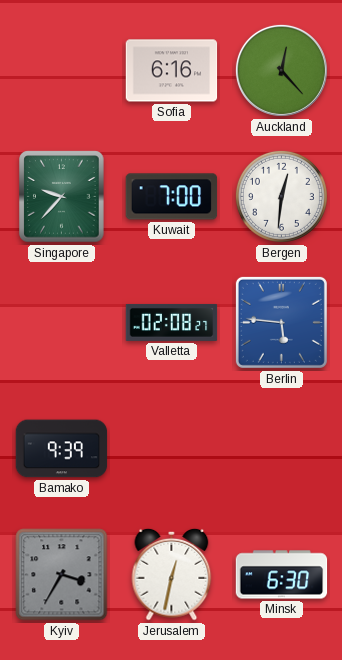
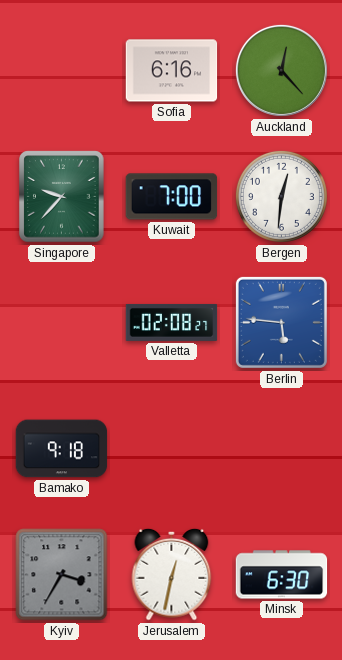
Bamako: 9:39 -> 9:18 (62, 449)
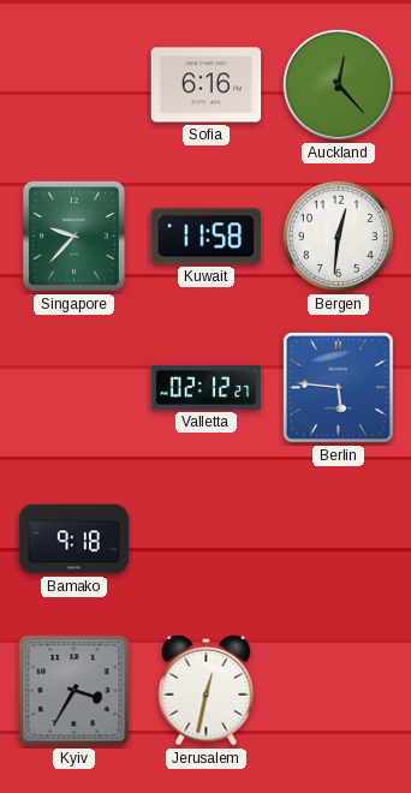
Kuwait: 7:00 -> 11:58 (207, 237)
Valletta: 02:08 -> 02:12 (207, 387)
Minsk: 6:30 -> none (282, 575)
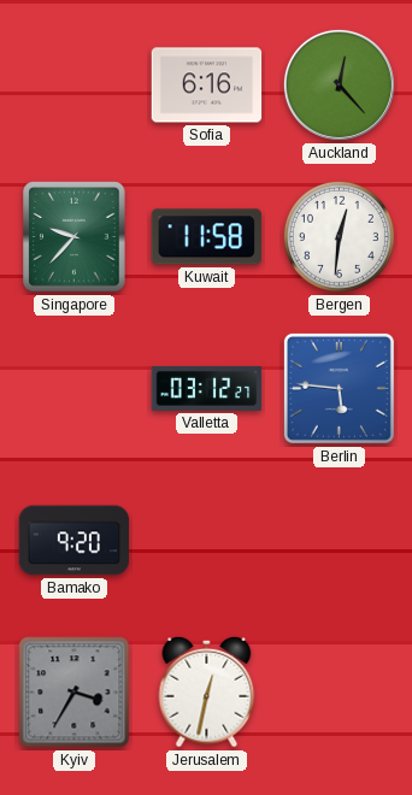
Valletta: 02:12 -> 03:12 (207, 388)
Bamako: 9:18 -> 9:20 (75, 541)
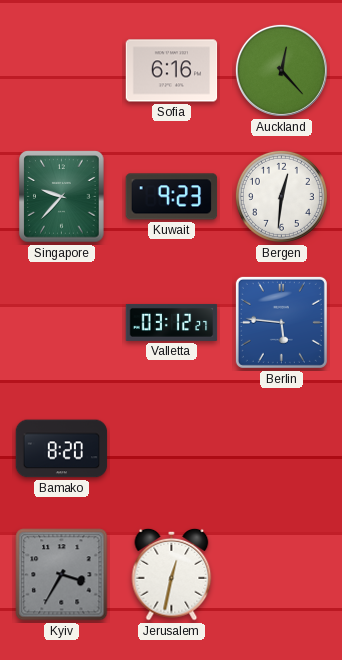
Kuwait: 11:58 -> 9:23 (172, 197)
Bamako: 9:20 -> 8:20 (62, 449)
